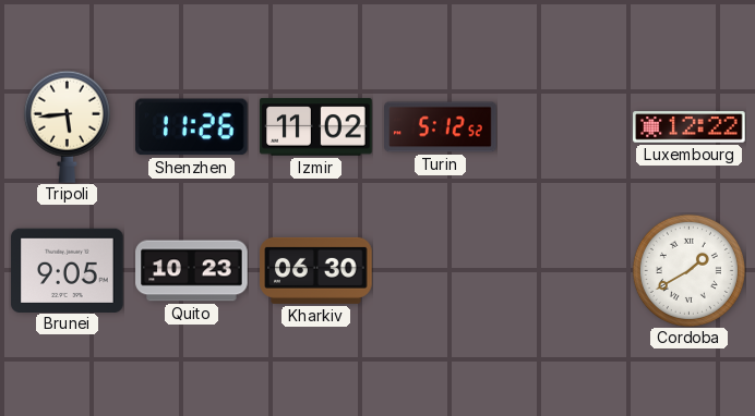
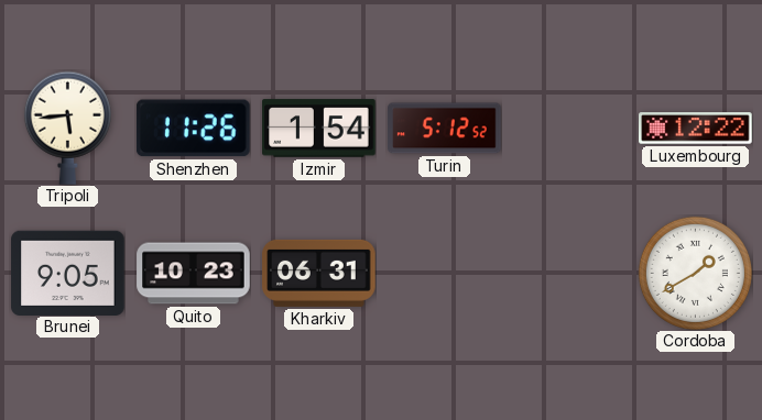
Izmir: 11:02 -> 1:54 (319, 129)
Kharkiv: 06:30 -> 06:31 (319, 273)
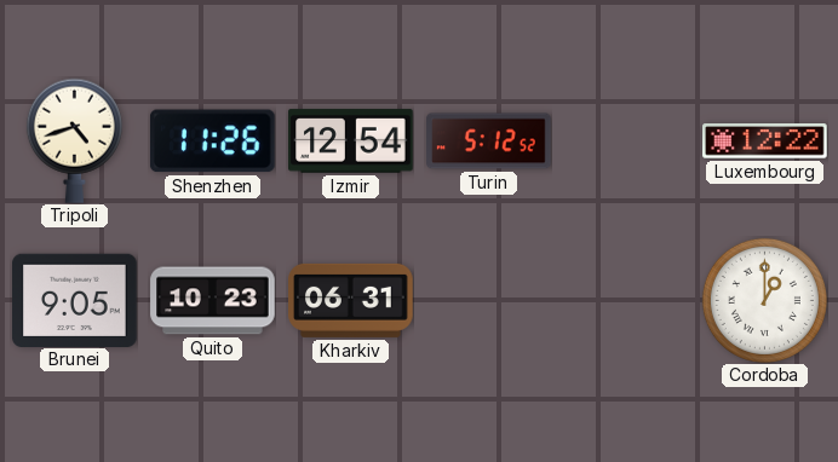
Tripoli: 5:44 -> 4:42 (74, 140)
Izmir: 1:54 -> 12:54 (351, 142)
Cordoba: 1:40 -> 1:00 (764, 300)
